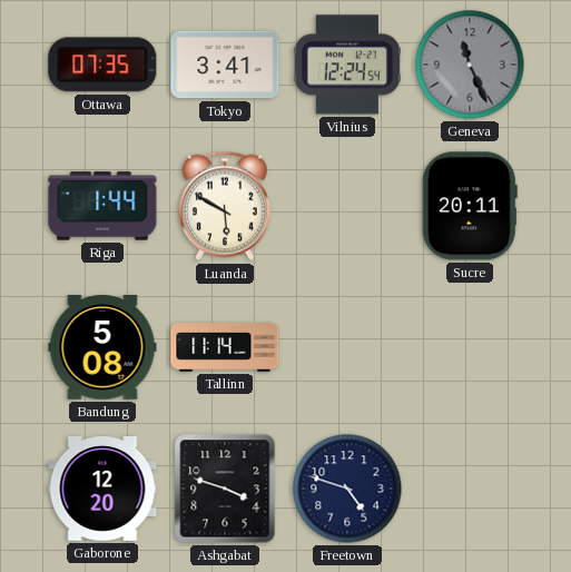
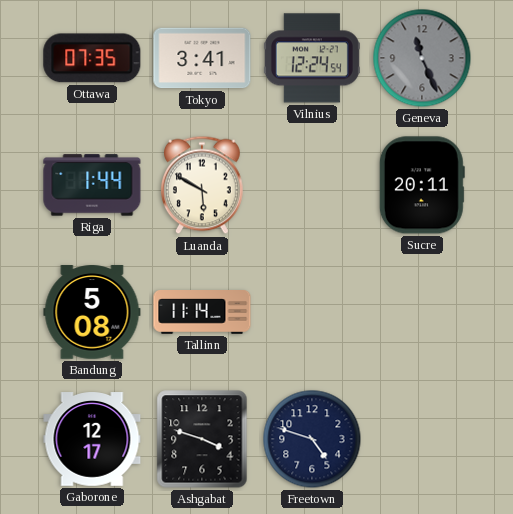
Gaborone: 12:20 -> 12:17 (92, 439)
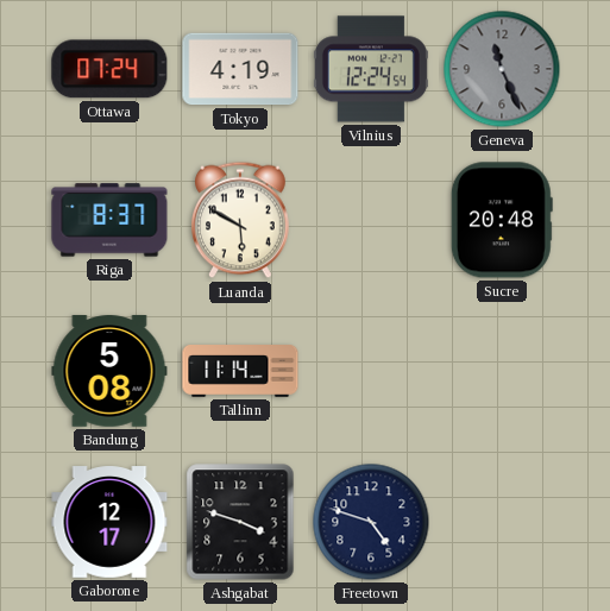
Ottawa: 07:35 -> 07:24 (109, 69)
Tokyo: 3:41 -> 4:19 (240, 69)
Riga: 1:44 -> 8:37 (109, 220)
Sucre: 20:11 -> 20:48 (502, 220)
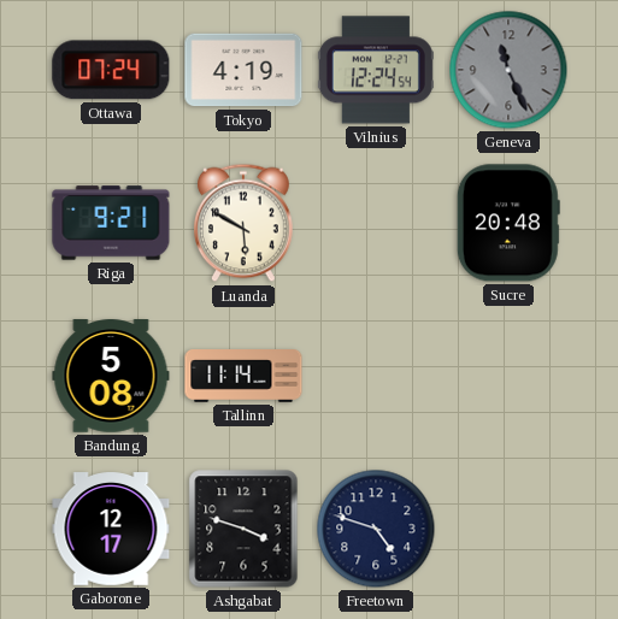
Riga: 8:37 -> 9:21 (111, 223)
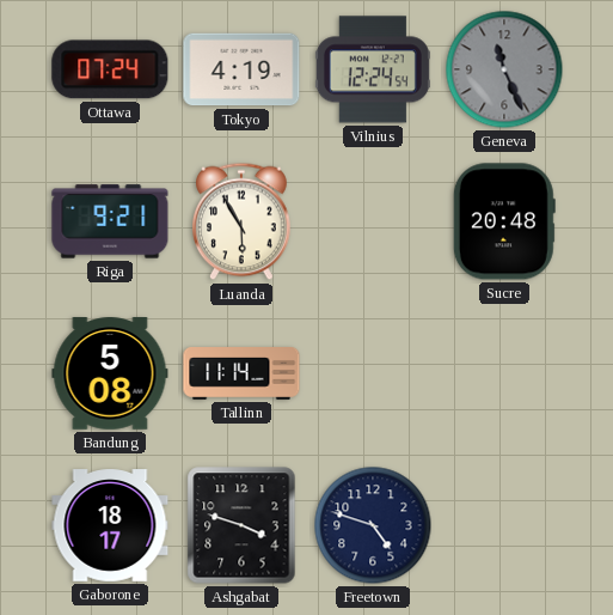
Luanda: 5:50 -> 5:55 (243, 221)
Gaborone: 12:17 -> 18:17 (110, 525)
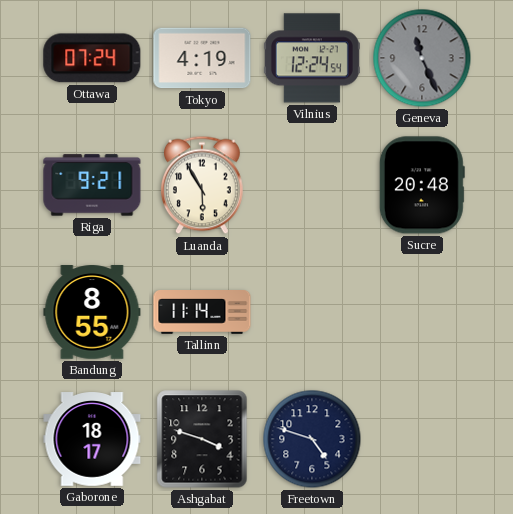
Bandung: 5:08 -> 8:55 (92, 312)
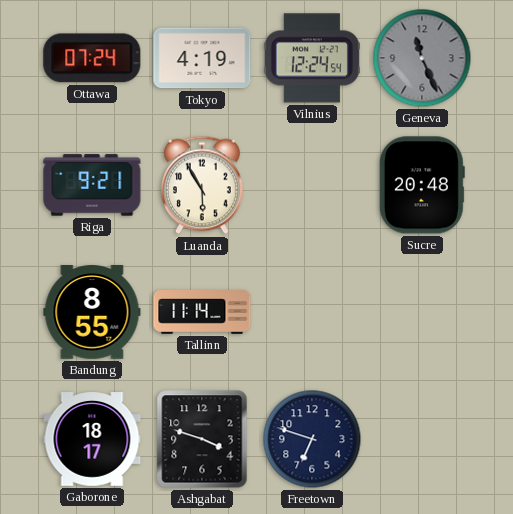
Freetown: 4:48 -> 6:48 (312, 439)
